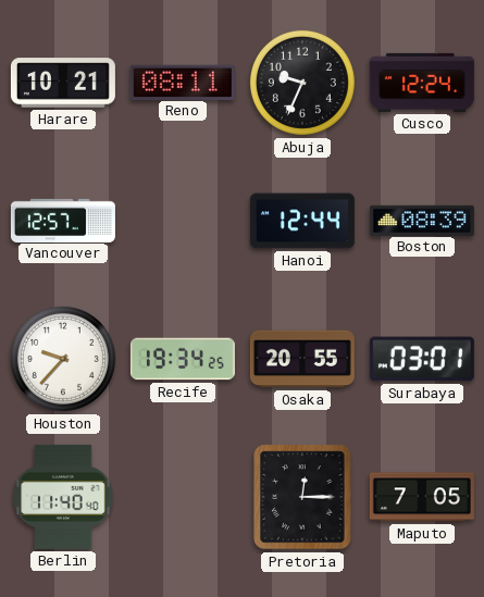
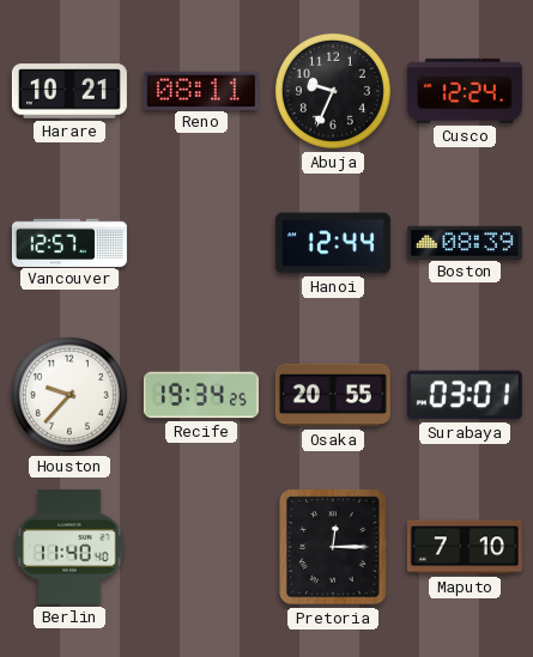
Maputo: 7:05 -> 7:10 (465, 547)
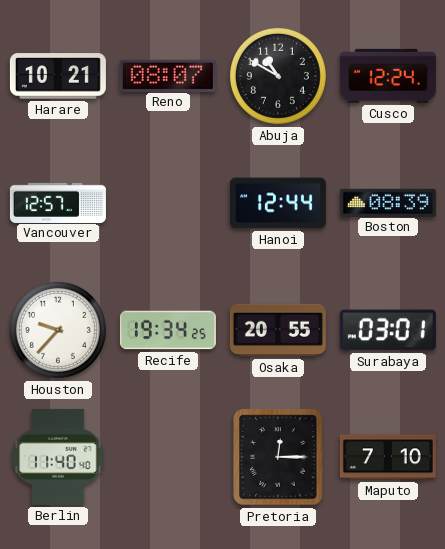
Reno: 08:11 -> 08:07 (168, 75)
Abuja: 9:34 -> 10:50 (278, 76)
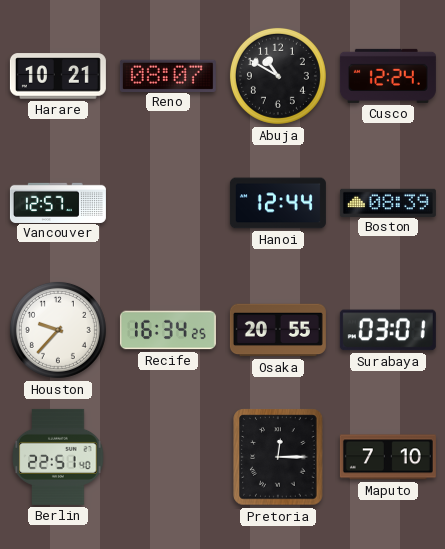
Recife: 19:34 -> 16:34 (168, 330)
Berlin: 11:40 -> 22:51 (58, 457)
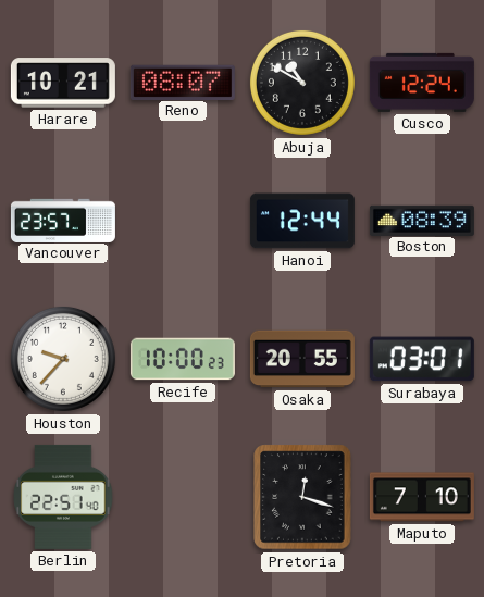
Vancouver: 12:57 -> 23:57 (63, 220)
Recife: 16:34 -> 10:00 (183, 359)
Pretoria: 12:15 -> 12:18 (302, 497)
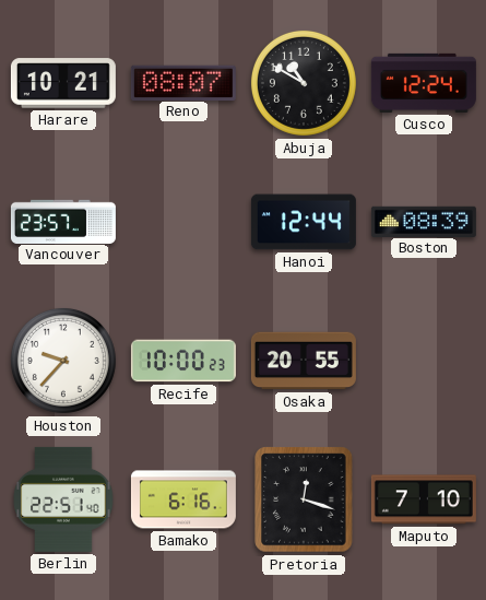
Surabaya: 03:01 -> none (422, 359)
Bamako: none -> 6:16 (183, 499)
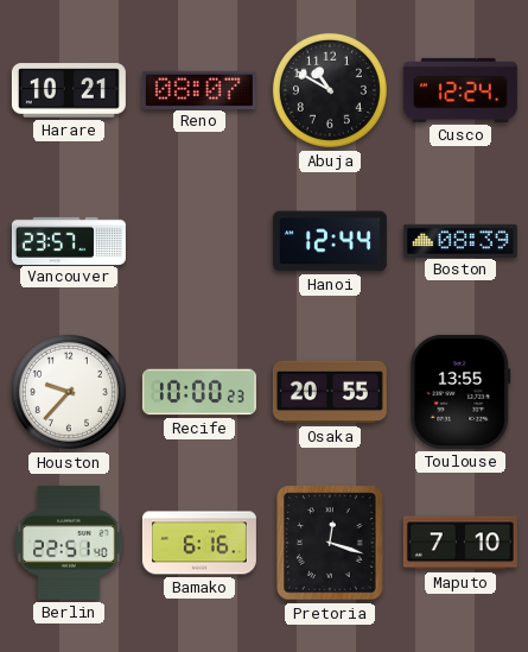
Toulouse: none -> 13:55 (460, 392)
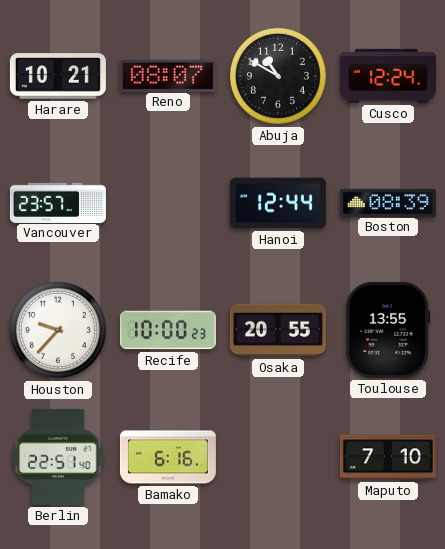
Pretoria: 12:18 -> none (330, 543)
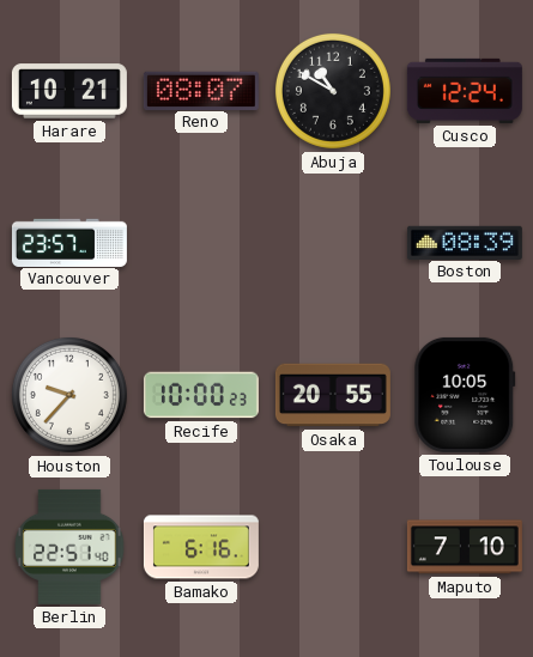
Hanoi: 12:44 -> none (278, 203)
Toulouse: 13:55 -> 10:05 (465, 395)
